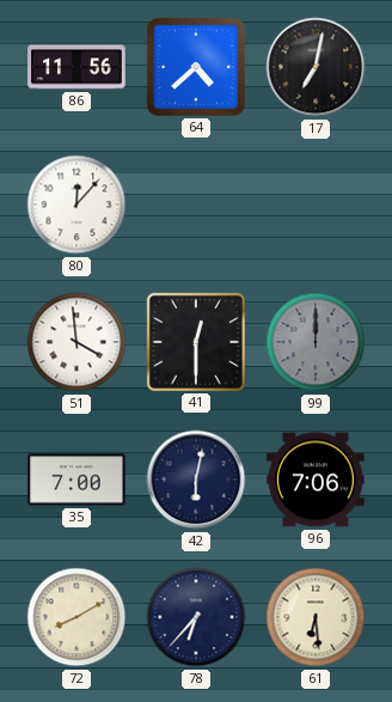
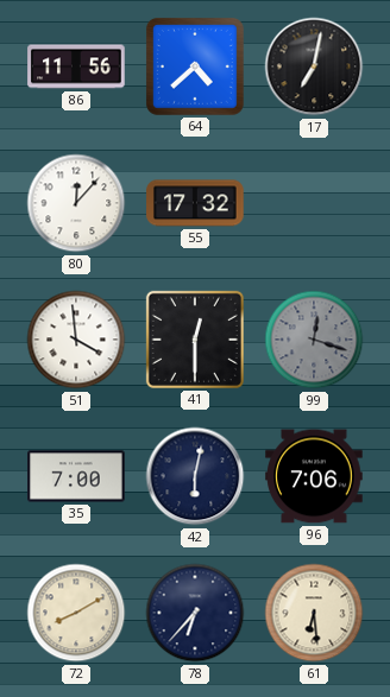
55: none -> 17:32 (195, 203)
99: 12:00 -> 12:18 (314, 340)
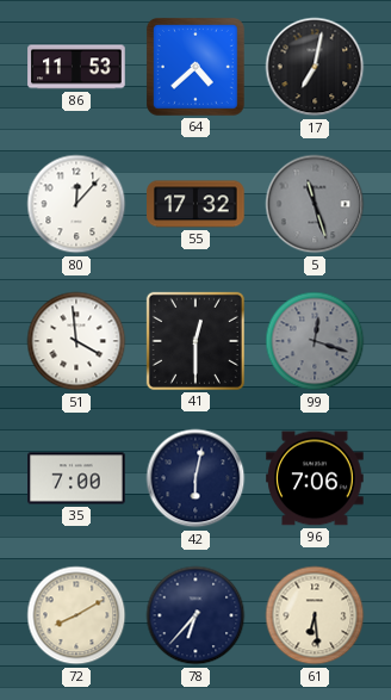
86: 11:56 -> 11:53 (76, 67)
5: none -> 11:27 (315, 204)
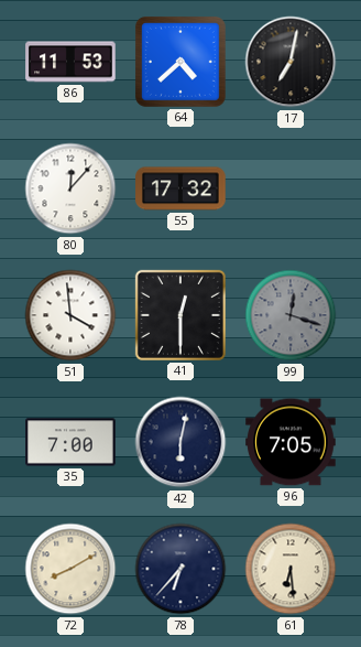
5: 11:27 -> none (315, 204)
96: 7:06 -> 7:05 (291, 442)
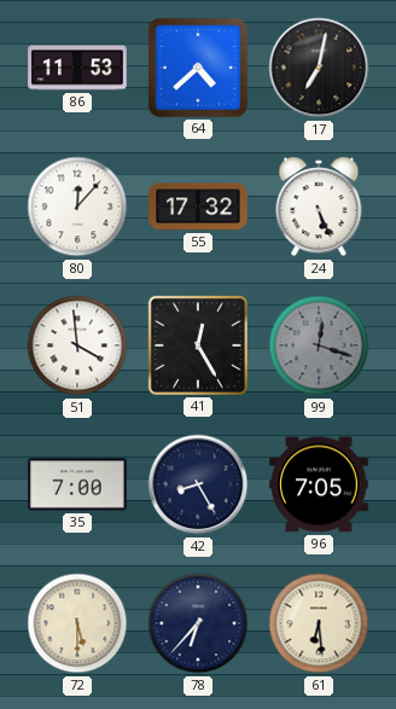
24: none -> 5:26 (319, 207)
41: 12:30 -> 12:25 (198, 345)
42: 6:02 -> 8:25 (198, 484)
72: 8:10 -> 5:30 (77, 623)
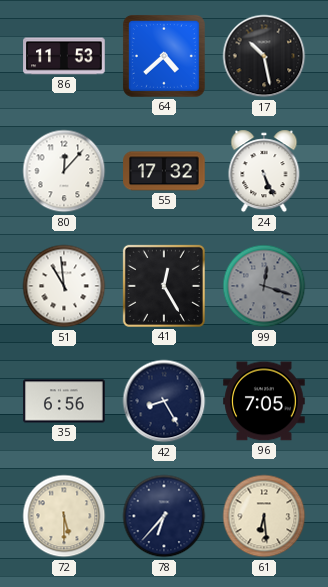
17: 7:02 -> 10:28 (264, 56)
51: 3:59 -> 10:59 (64, 286)
35: 7:00 -> 6:56 (64, 401)
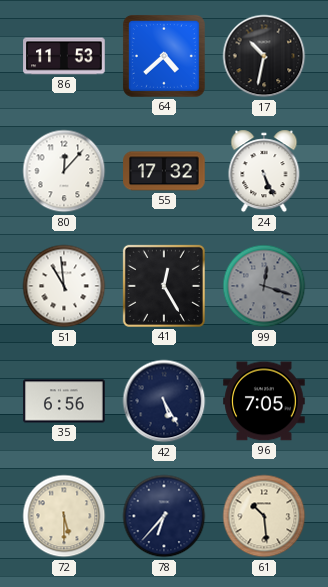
17: 10:28 -> 10:32 (264, 56)
42: 8:25 -> 5:25 (164, 401)
61: 6:29 -> 10:29 (264, 516)
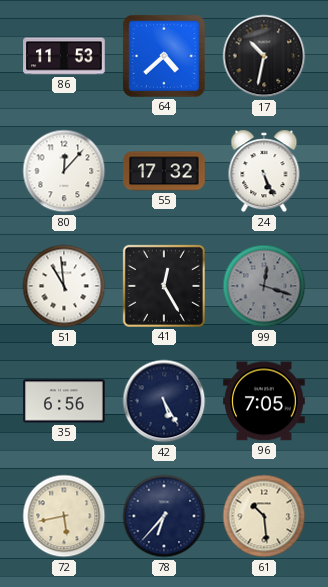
72: 5:30 -> 5:43 (64, 516)
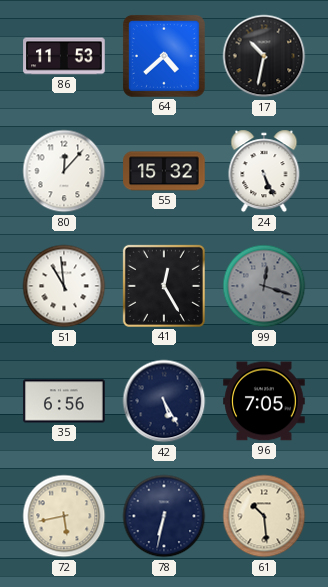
55: 17:32 -> 15:32 (164, 171)
78: 6:37 -> 6:32 (164, 516)
